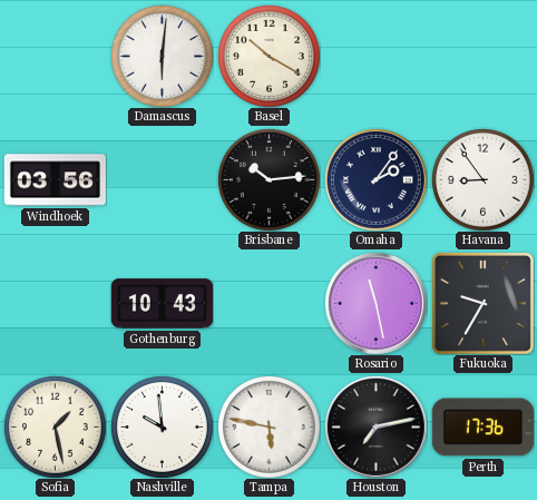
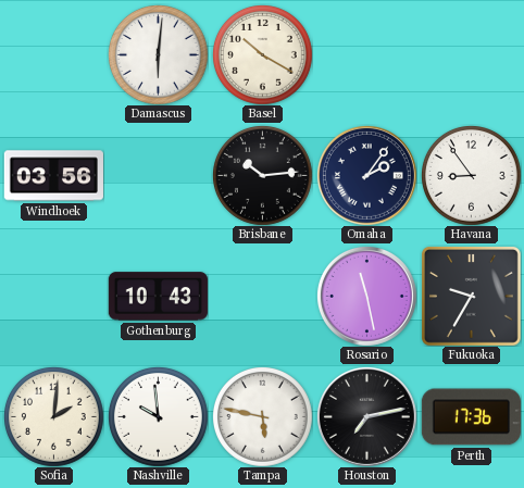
Sofia: 1:28 -> 2:01 (54, 417)
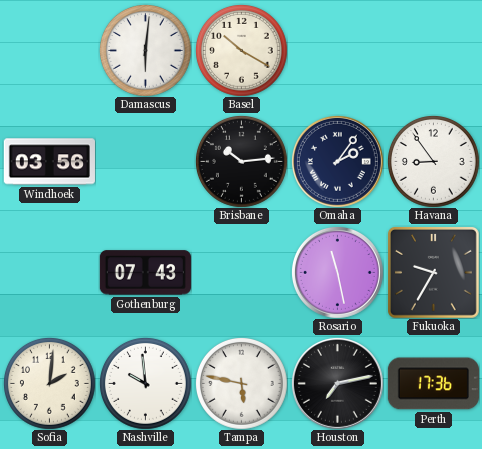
Gothenburg: 10:43 -> 07:43 (145, 273)
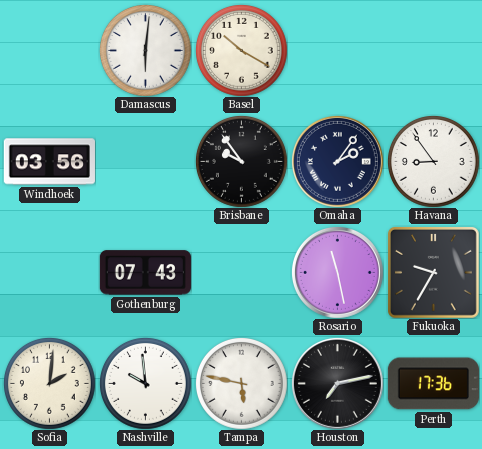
Brisbane: 10:14 -> 9:54 (242, 162)
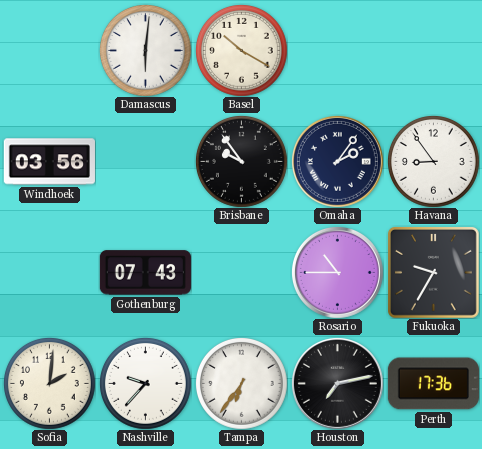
Rosario: 11:28 -> 10:45 (337, 272)
Nashville: 9:59 -> 9:37 (146, 384)
Tampa: 5:47 -> 6:36 (242, 384)
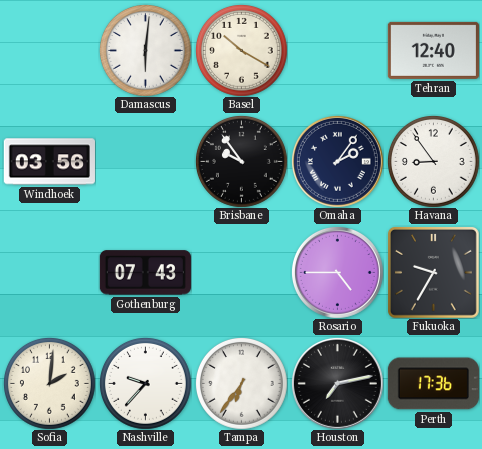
Tehran: none -> 12:40 (433, 50)
Rosario: 10:45 -> 4:45 (337, 272)
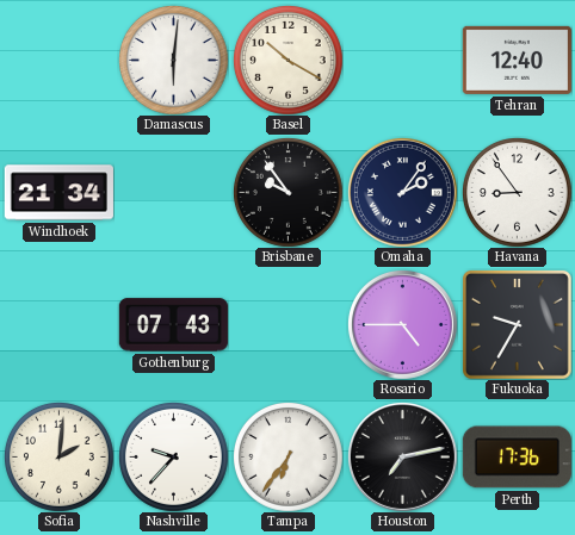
Windhoek: 03:56 -> 21:34 (58, 193)
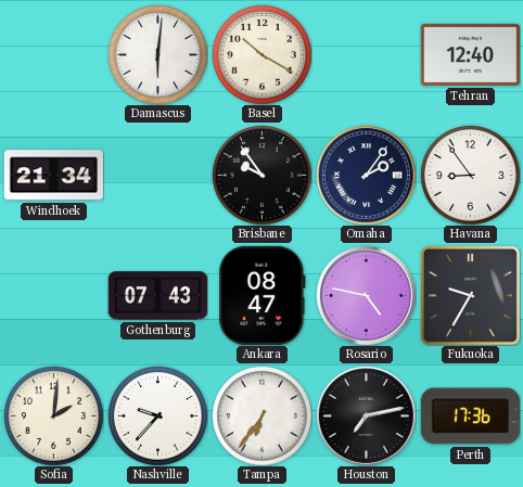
Ankara: none -> 08:47 (263, 295)
Rosario: 4:45 -> 4:47 (366, 295)
